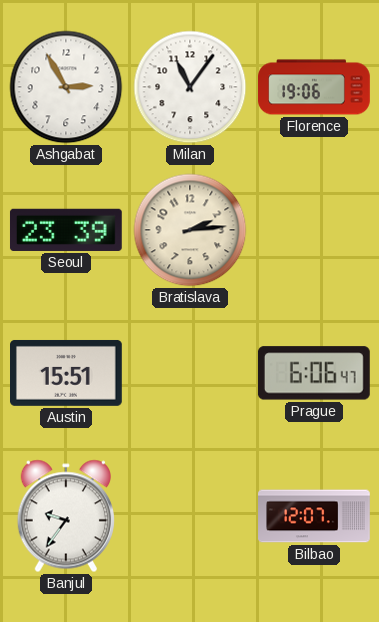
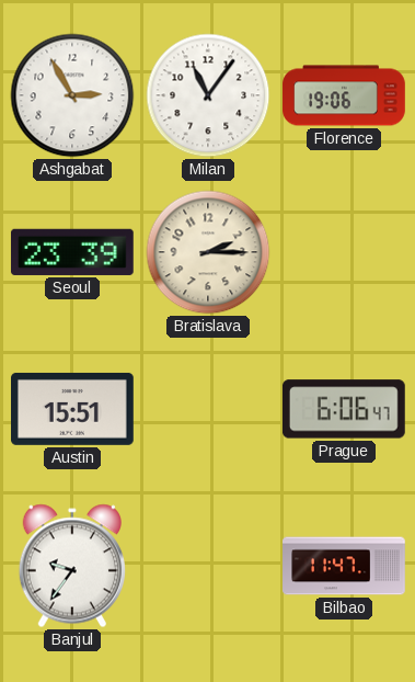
Bratislava: 2:14 -> 2:15 (208, 252)
Bilbao: 12:07 -> 11:47 (344, 566)
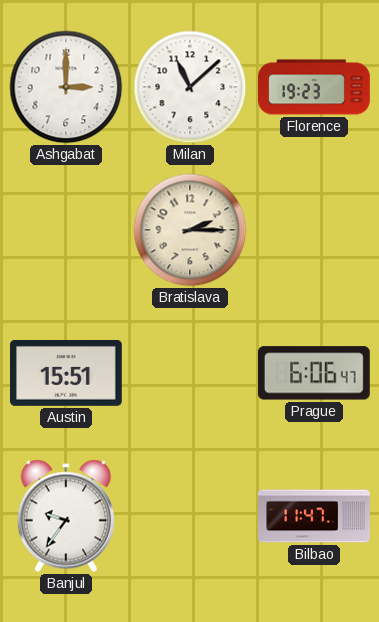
Ashgabat: 2:55 -> 3:00 (66, 87)
Milan: 11:06 -> 11:08 (190, 87)
Florence: 19:06 -> 19:23 (314, 87)
Seoul: 23:39 -> none (72, 252)
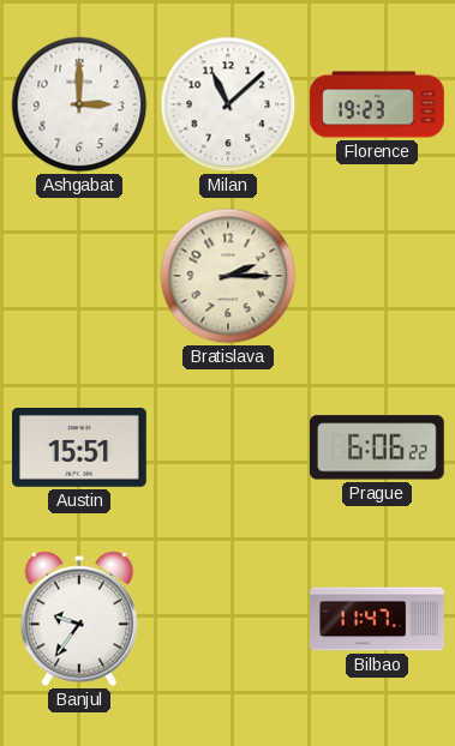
Prague: 6:06:47 -> 6:06:22 (377, 447)
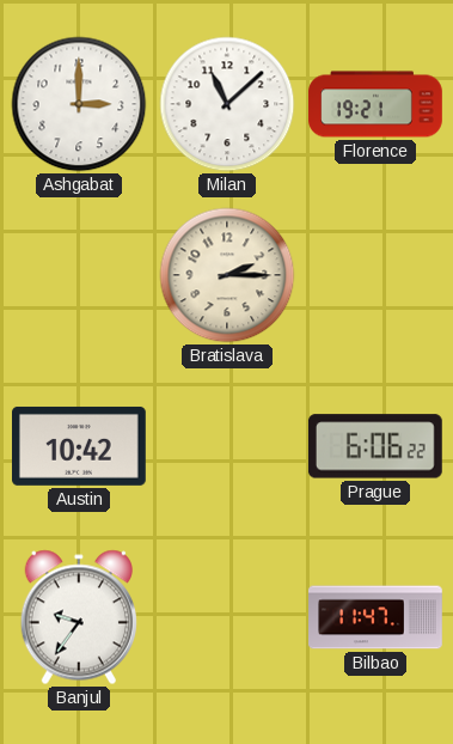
Florence: 19:23 -> 19:21 (375, 104)
Austin: 15:51 -> 10:42 (80, 446)
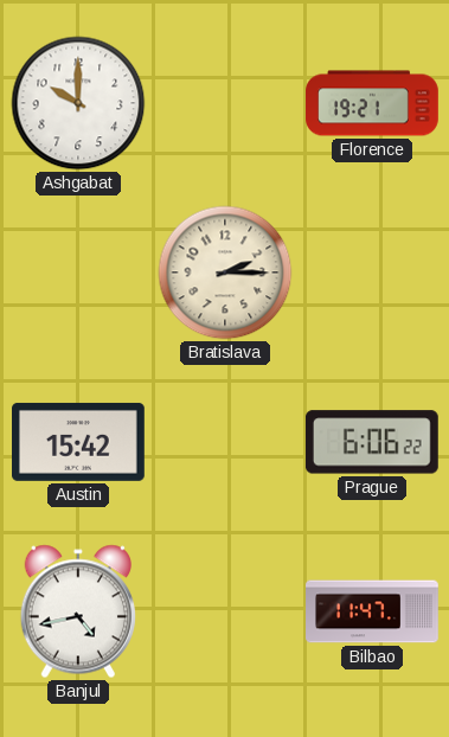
Ashgabat: 3:00 -> 10:00 (78, 103)
Milan: 11:08 -> none (227, 104)
Austin: 10:42 -> 15:42 (79, 442)
Banjul: 9:36 -> 4:43 (78, 611)
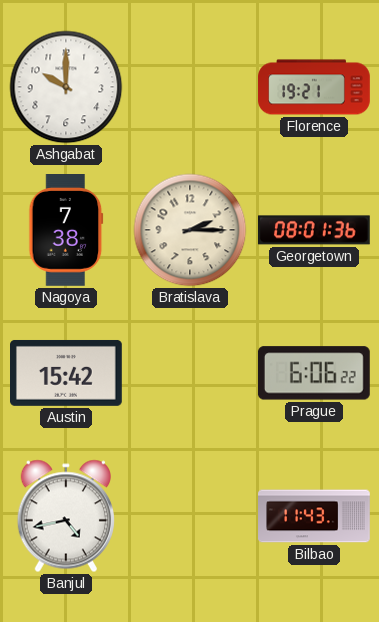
Nagoya: none -> 7:38 (66, 231)
Georgetown: none -> 08:01 (315, 230)
Bilbao: 11:47 -> 11:43 (314, 516)
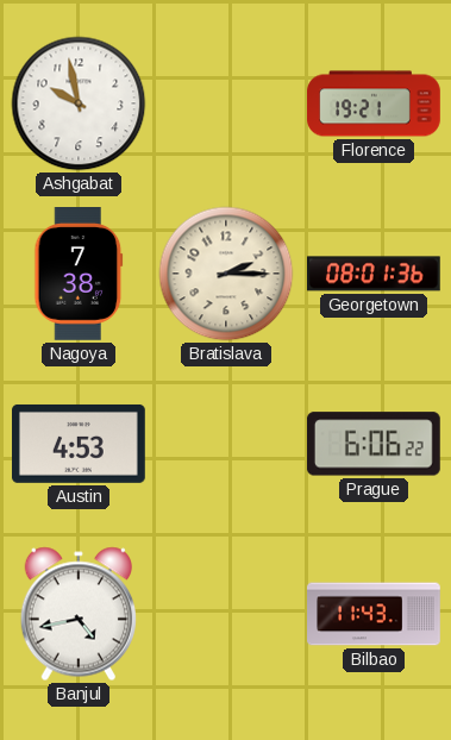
Ashgabat: 10:00 -> 9:58 (79, 104)
Austin: 15:42 -> 4:53 (80, 444)
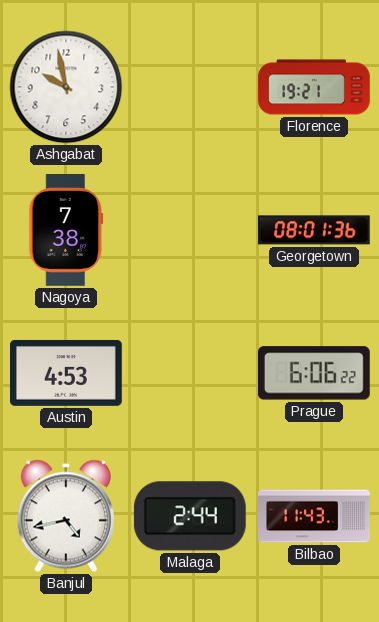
Bratislava: 2:15 -> none (226, 274)
Malaga: none -> 2:44 (190, 516)
